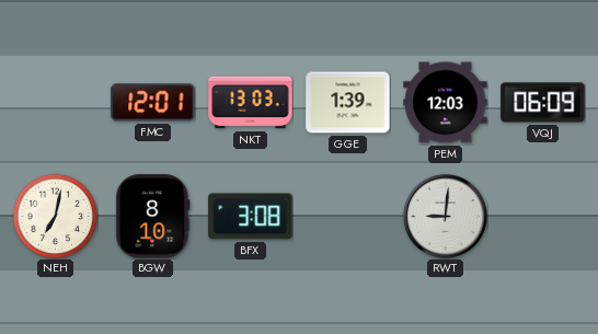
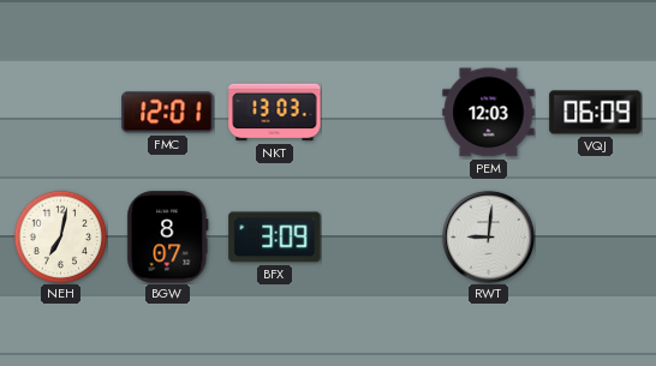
GGE: 1:39 -> none (348, 103)
BGW: 8:10 -> 8:07 (168, 238)
BFX: 3:08 -> 3:09 (275, 238)
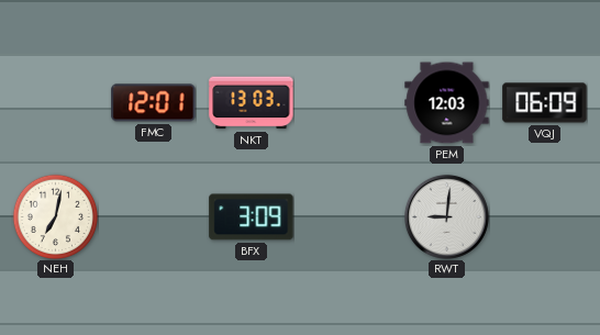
BGW: 8:07 -> none (168, 238)
